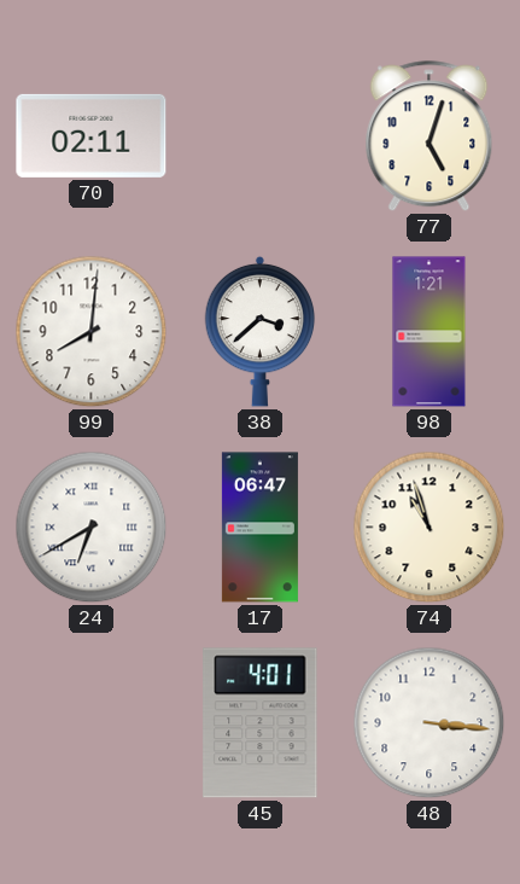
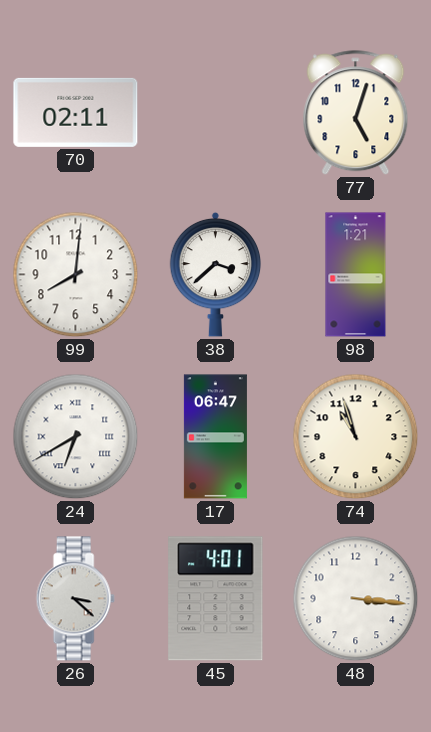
26: none -> 3:22 (75, 599)
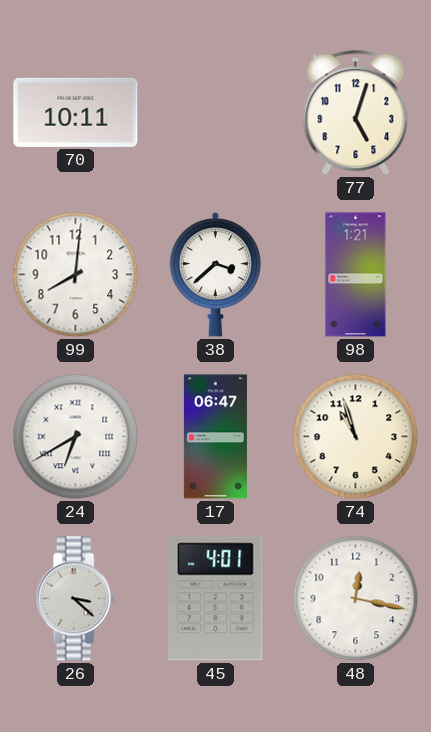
70: 02:11 -> 10:11 (76, 112)
48: 3:16 -> 12:17 (356, 599)
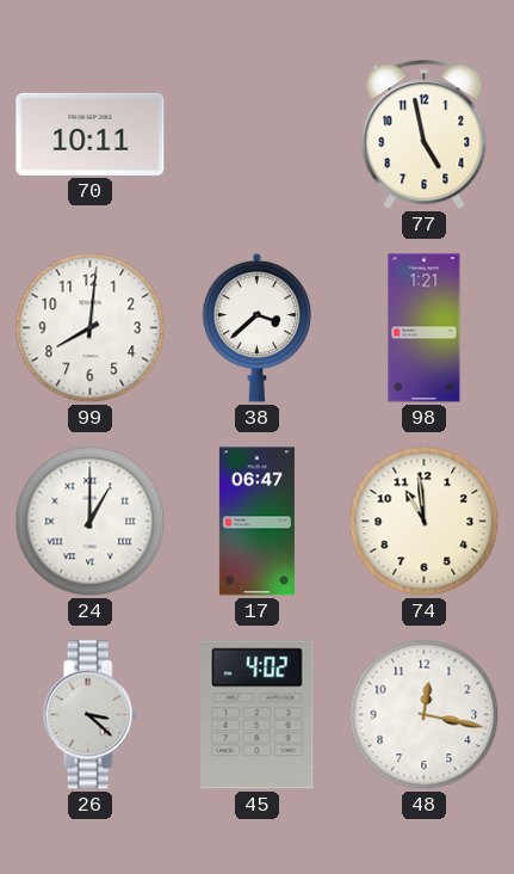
77: 5:03 -> 4:58 (425, 135)
24: 6:40 -> 1:00 (91, 522)
74: 10:57 -> 10:59 (425, 522)
45: 4:01 -> 4:02 (258, 715)
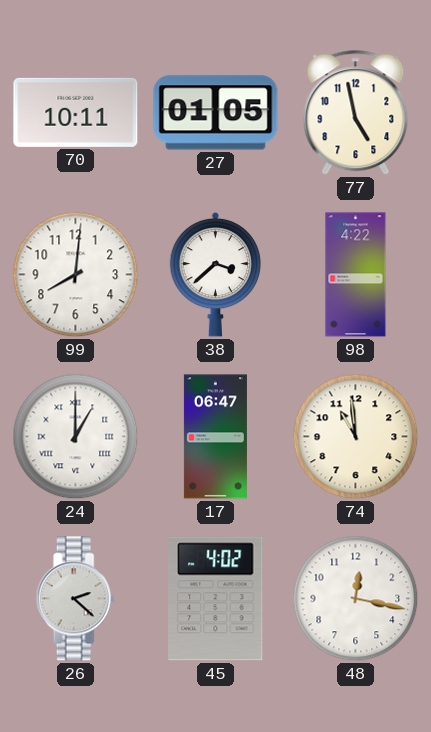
27: none -> 01:05 (216, 113)
98: 1:21 -> 4:22 (356, 275)
26: 3:22 -> 2:22 (75, 599)
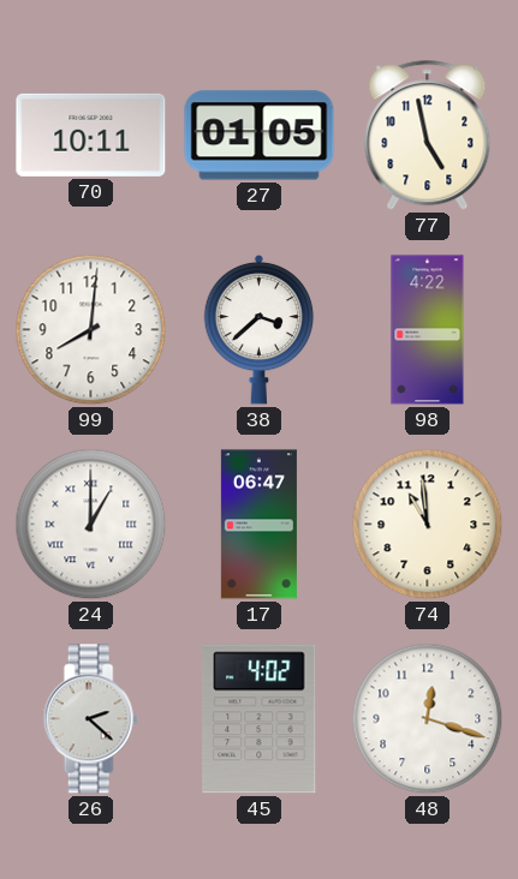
48: 12:17 -> 12:18 (428, 719)
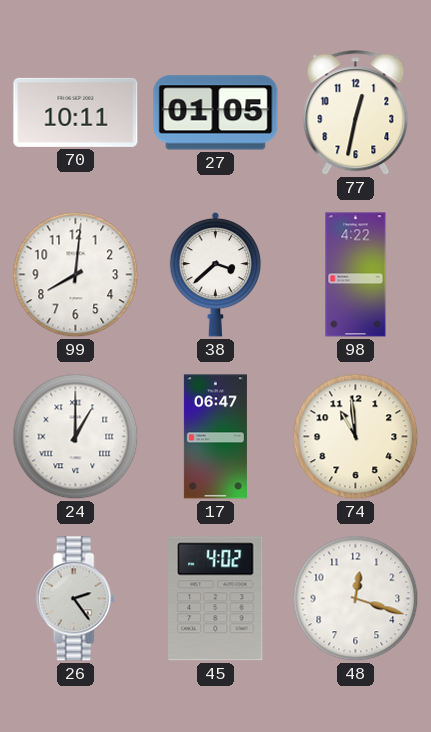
77: 4:58 -> 12:32 (356, 113)
26: 2:22 -> 2:24 (75, 599)
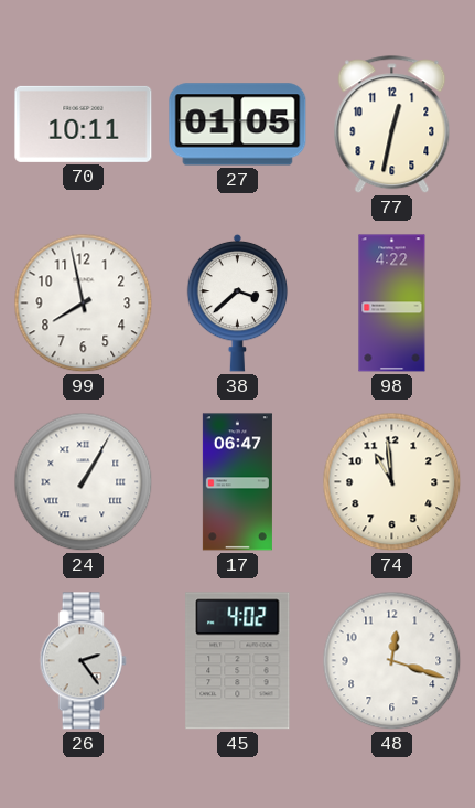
99: 8:01 -> 7:58 (84, 304)
24: 1:00 -> 1:05 (84, 482)
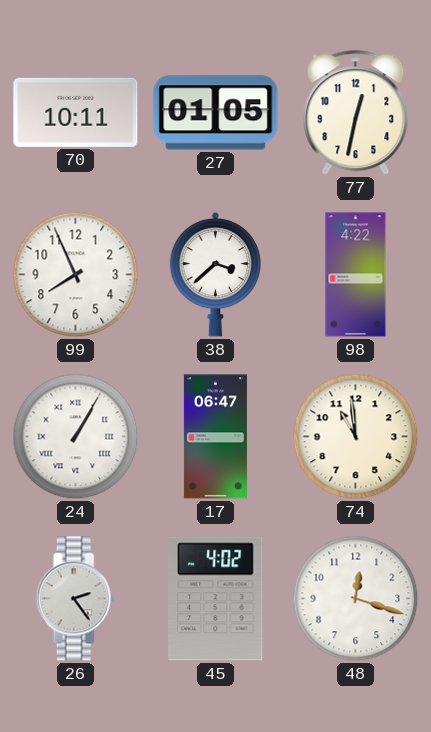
99: 7:58 -> 7:56 (76, 275)
